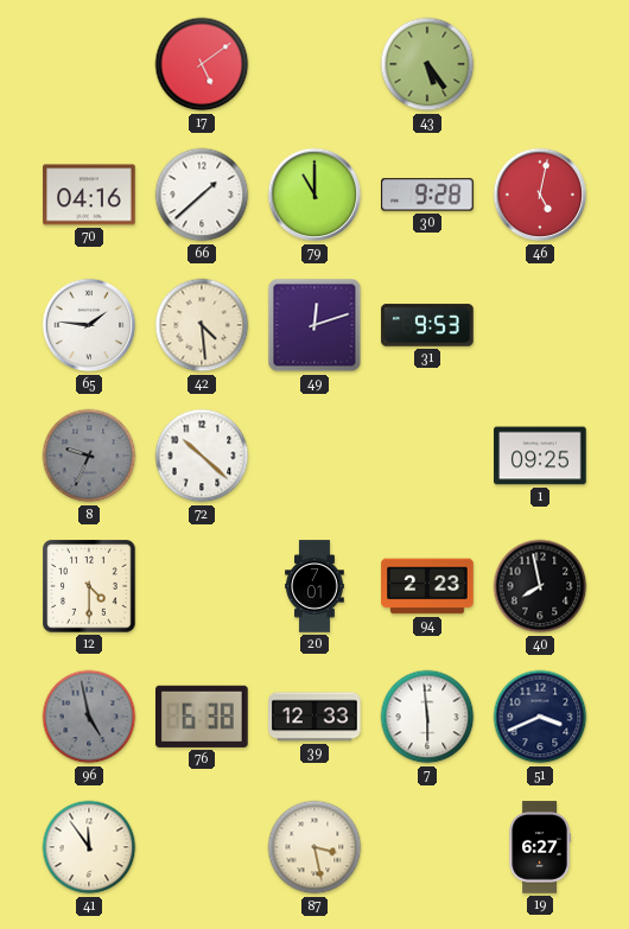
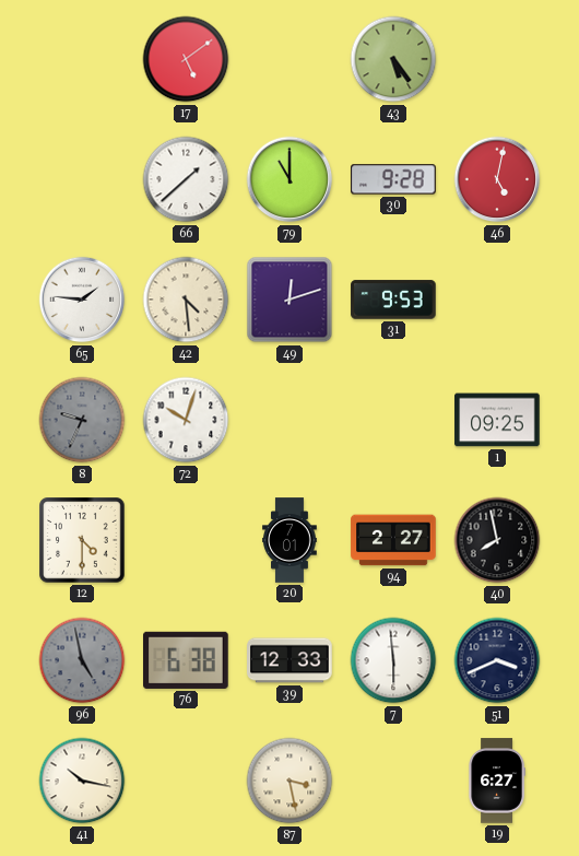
70: 04:16 -> none (89, 195)
72: 10:22 -> 10:03 (186, 420)
94: 2:23 -> 2:27 (393, 540)
41: 11:54 -> 10:17 (82, 781)
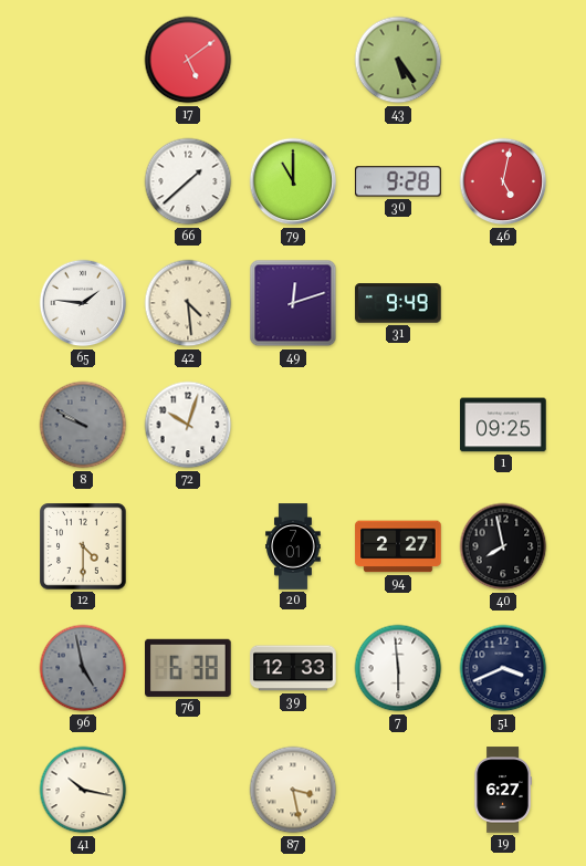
31: 9:53 -> 9:49 (398, 303)
8: 9:34 -> 9:50 (83, 425)
